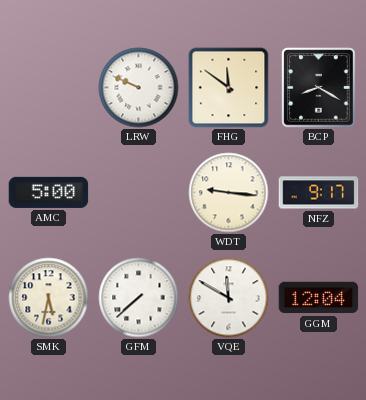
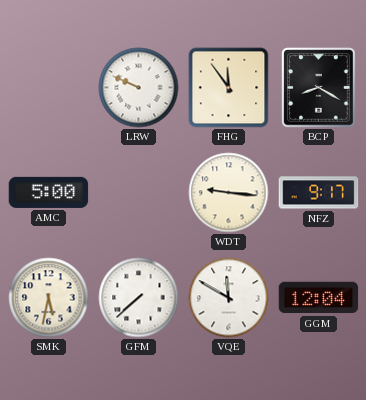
FHG: 11:51 -> 11:54 (229, 88)
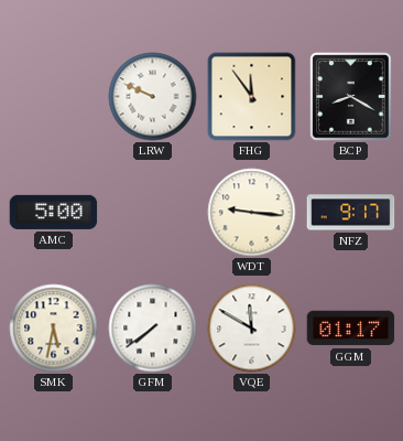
GFM: 7:38 -> 7:39 (153, 329)
GGM: 12:04 -> 01:17 (351, 329)
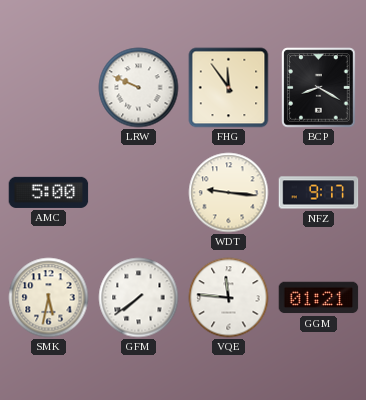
VQE: 11:50 -> 11:46 (229, 298)
GGM: 01:17 -> 01:21 (319, 298)
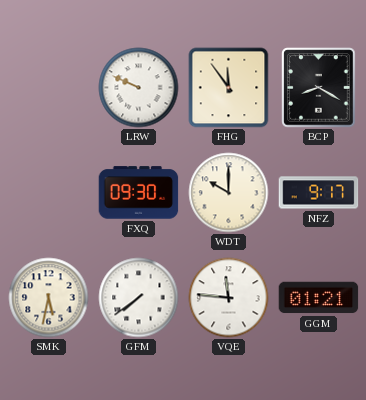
AMC: 5:00 -> none (49, 192)
FXQ: none -> 09:30 (139, 193)
WDT: 9:16 -> 10:00 (229, 193)
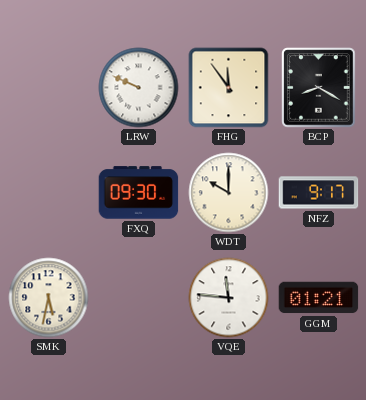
GFM: 7:39 -> none (139, 298)
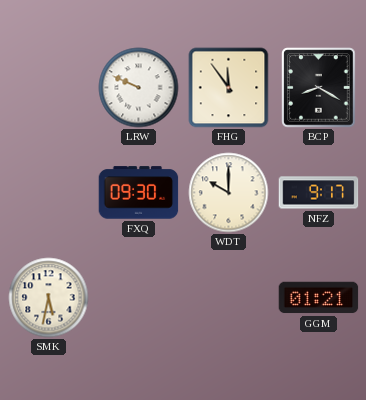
VQE: 11:46 -> none (229, 298)
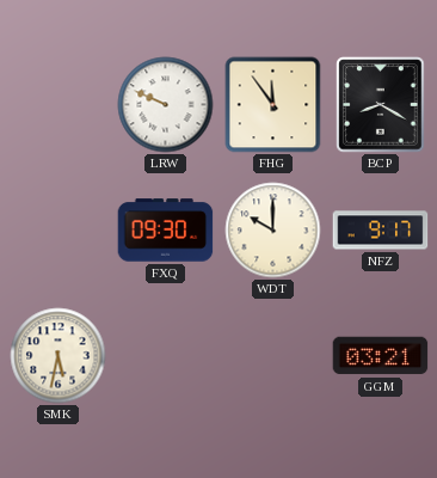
GGM: 01:21 -> 03:21 (381, 356)
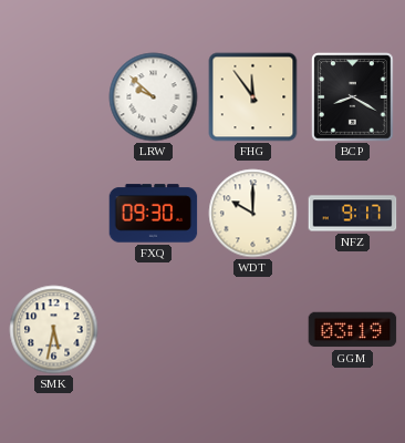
LRW: 9:49 -> 9:52 (154, 97)
GGM: 03:21 -> 03:19 (353, 330)
